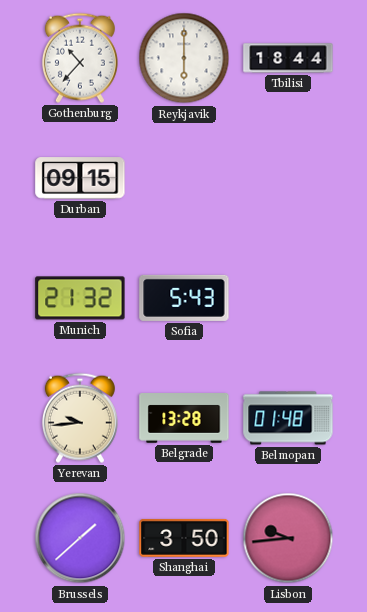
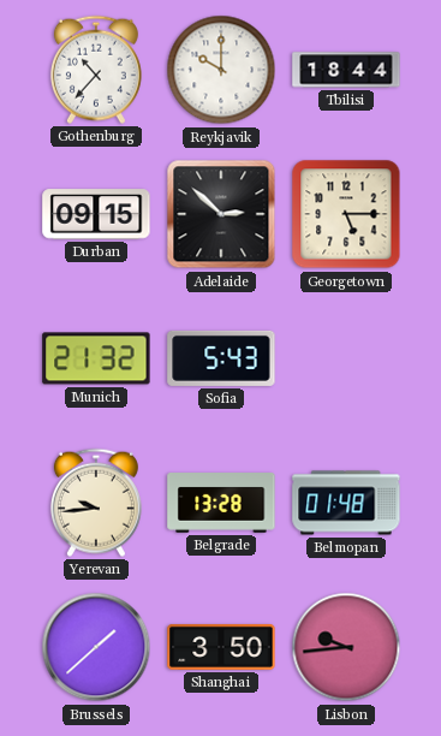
Reykjavik: 6:00 -> 10:00 (221, 70)
Adelaide: none -> 2:52 (221, 214)
Georgetown: none -> 5:15 (346, 214)
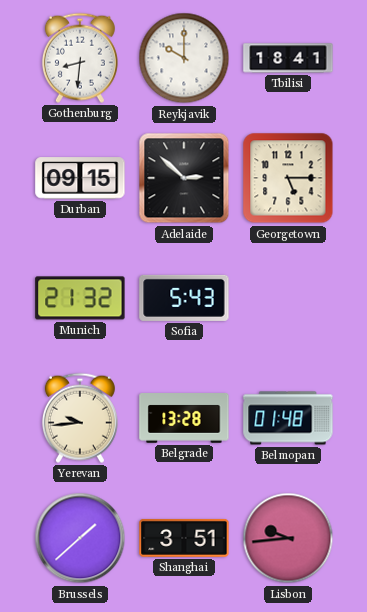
Gothenburg: 10:37 -> 8:31 (80, 58)
Tbilisi: 18:44 -> 18:41 (288, 58)
Shanghai: 3:50 -> 3:51 (184, 538)
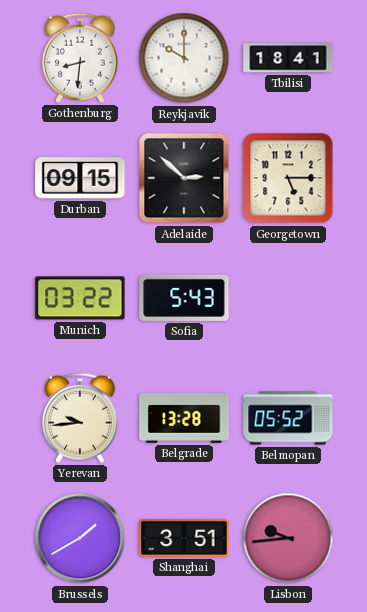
Munich: 21:32 -> 03:22 (80, 298)
Belmopan: 01:48 -> 05:52 (288, 418)
Brussels: 1:38 -> 1:40 (80, 538)
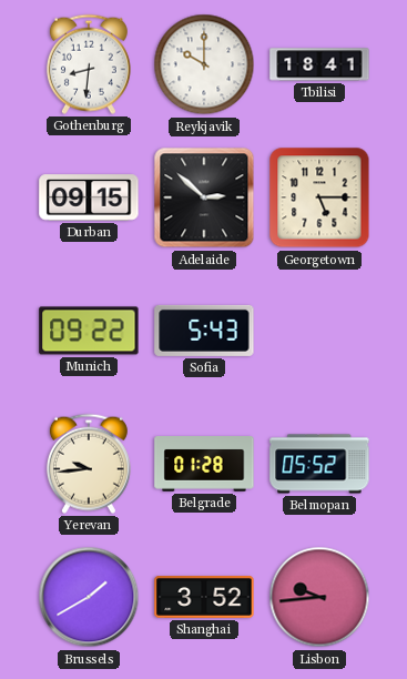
Munich: 03:22 -> 09:22 (89, 331)
Belgrade: 13:28 -> 01:28 (204, 464)
Shanghai: 3:51 -> 3:52 (204, 597)
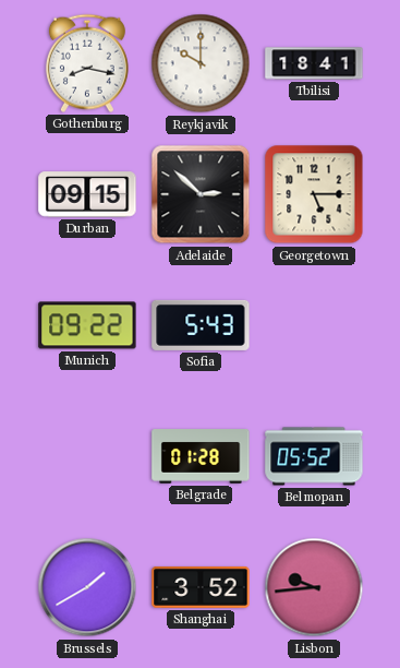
Gothenburg: 8:31 -> 8:17 (87, 63)
Yerevan: 9:44 -> none (89, 464)
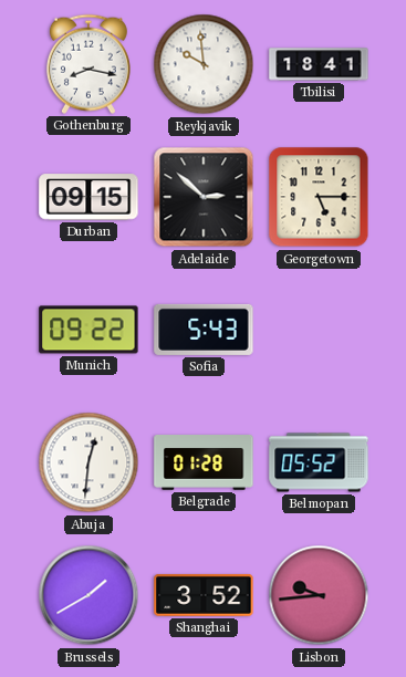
Reykjavik: 10:00 -> 9:59 (204, 64)
Abuja: none -> 12:31 (89, 462)
